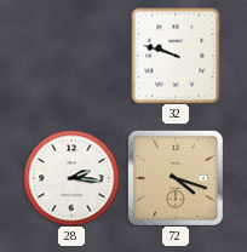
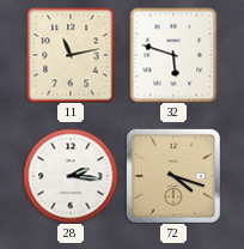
11: none -> 11:13 (71, 55)
32: 9:48 -> 5:48 (173, 55)
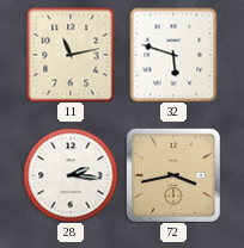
72: 4:18 -> 3:43 (173, 175)
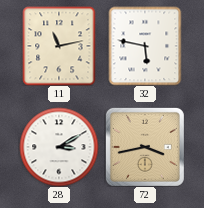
32: 5:48 -> 5:47 (145, 46)
28: 2:16 -> 3:10 (59, 147)
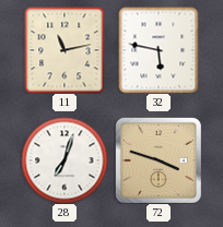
28: 3:10 -> 7:03 (64, 160)
72: 3:43 -> 3:48 (159, 160)
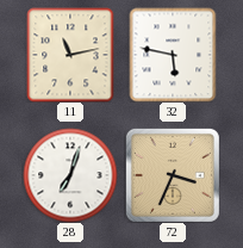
72: 3:48 -> 3:34 (173, 175)
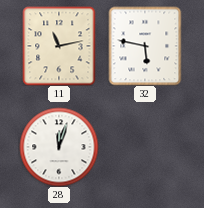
28: 7:03 -> 12:03 (59, 147)
72: 3:34 -> none (173, 175)
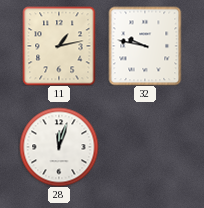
11: 11:13 -> 1:13 (59, 46)
32: 5:47 -> 9:47 (145, 46)
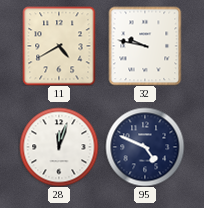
11: 1:13 -> 4:40 (59, 46)
95: none -> 4:49 (145, 147)
